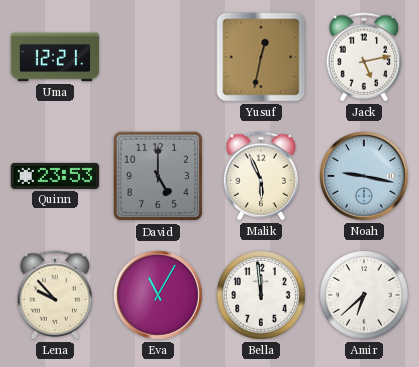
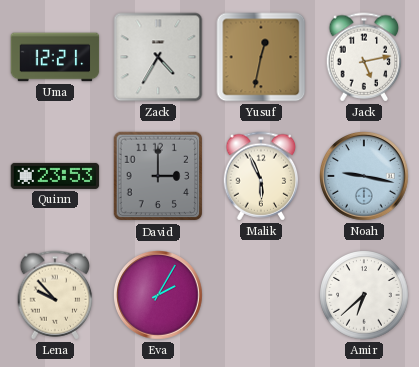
Zack: none -> 4:35 (158, 57)
David: 5:00 -> 3:00 (158, 176)
Eva: 11:05 -> 2:05 (159, 296)
Bella: 11:59 -> none (262, 296)
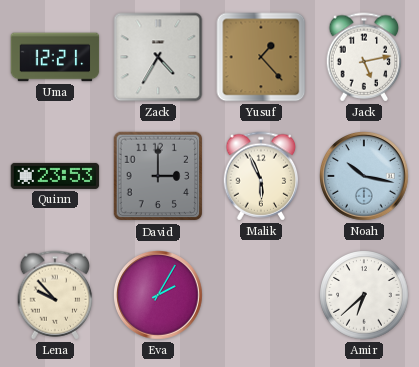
Yusuf: 12:32 -> 1:23 (261, 57)
Noah: 9:17 -> 10:17 (365, 177)
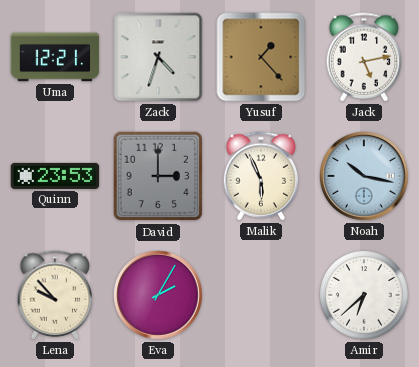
Zack: 4:35 -> 4:33 (158, 57)
